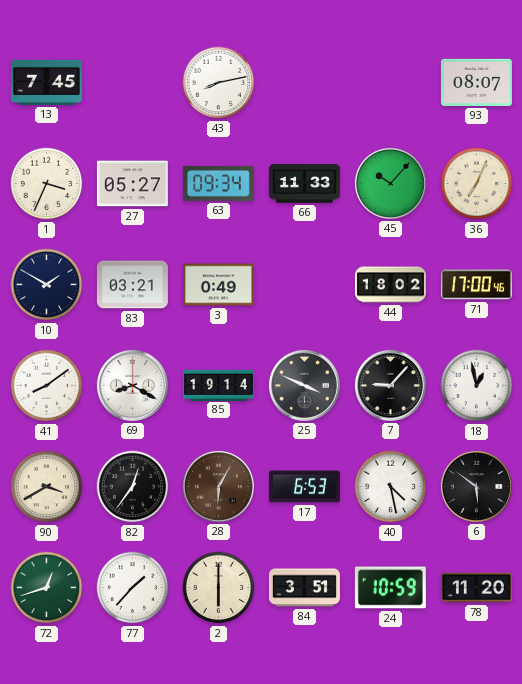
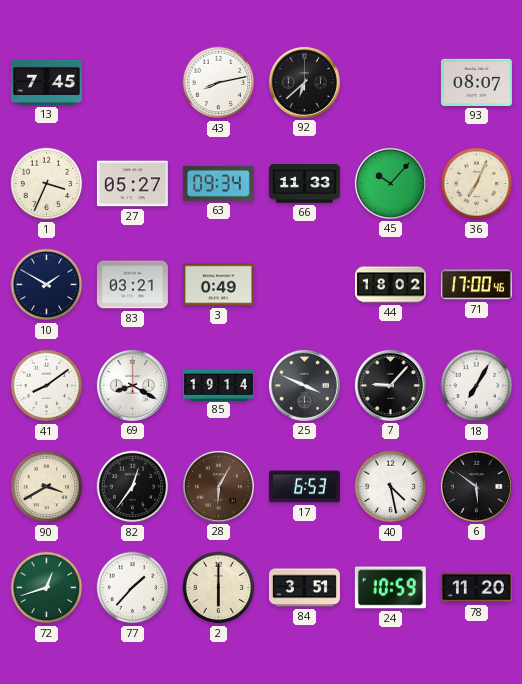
92: none -> 6:38 (304, 82)
18: 12:58 -> 7:05 (477, 386)
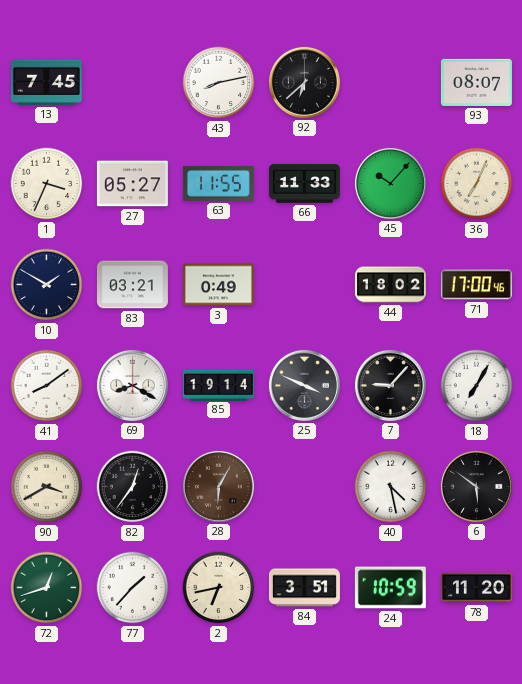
63: 09:34 -> 11:55 (218, 183)
17: 6:53 -> none (304, 487)
2: 6:00 -> 6:43 (219, 588)
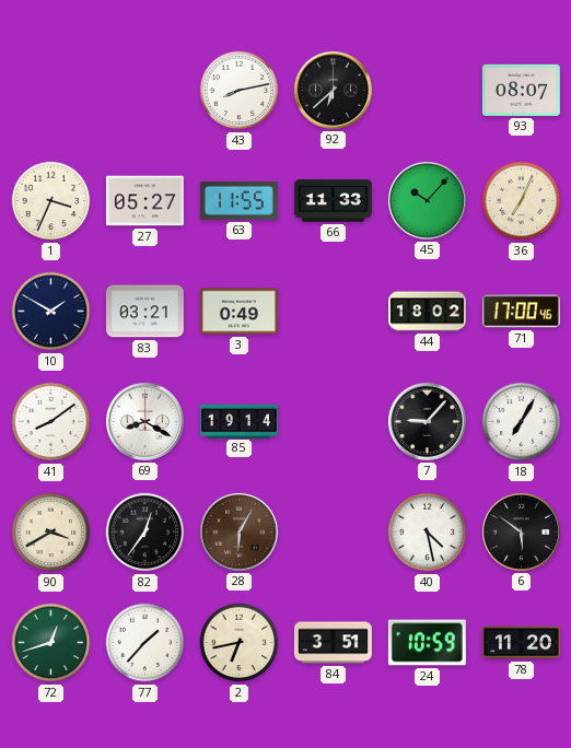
13: 7:45 -> none (46, 82)
25: 3:49 -> none (304, 385)
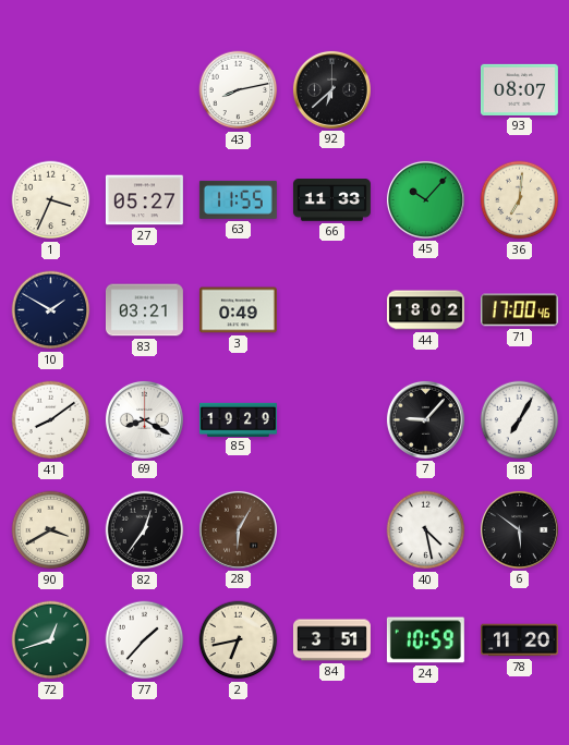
36: 7:04 -> 7:01 (520, 200)
85: 19:14 -> 19:29 (238, 419)
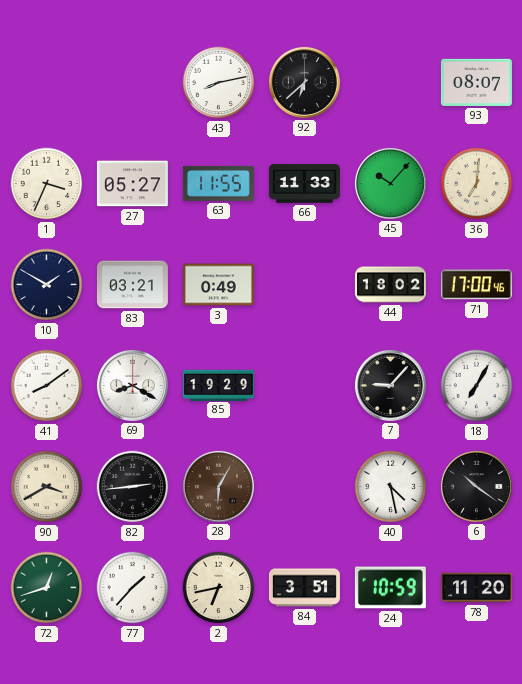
82: 12:36 -> 2:44 (133, 487)
6: 5:51 -> 10:21 (476, 486)
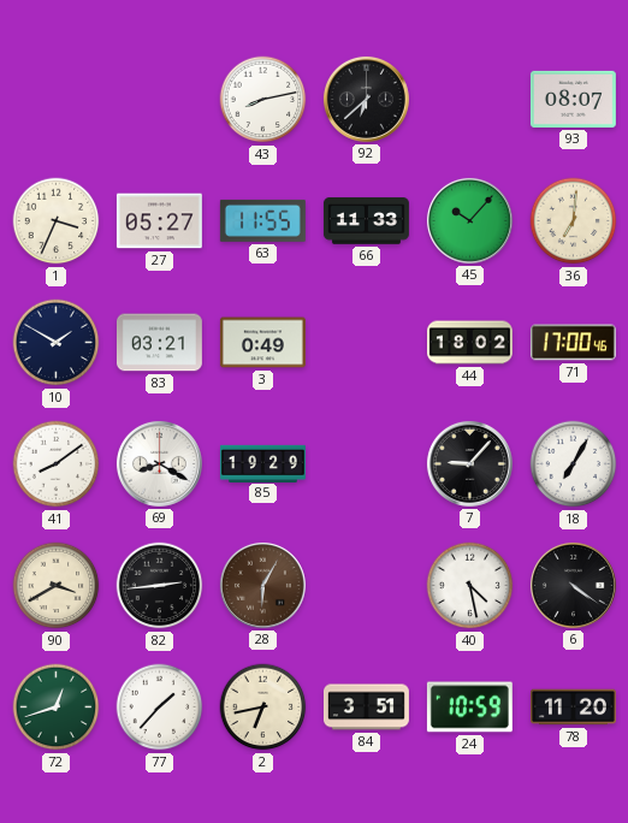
6: 10:21 -> 4:21 (573, 585)
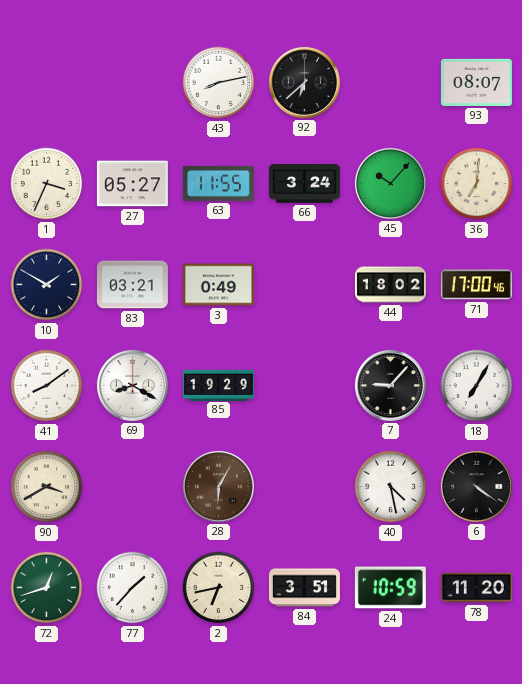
66: 11:33 -> 3:24 (304, 184)
82: 2:44 -> none (160, 586)
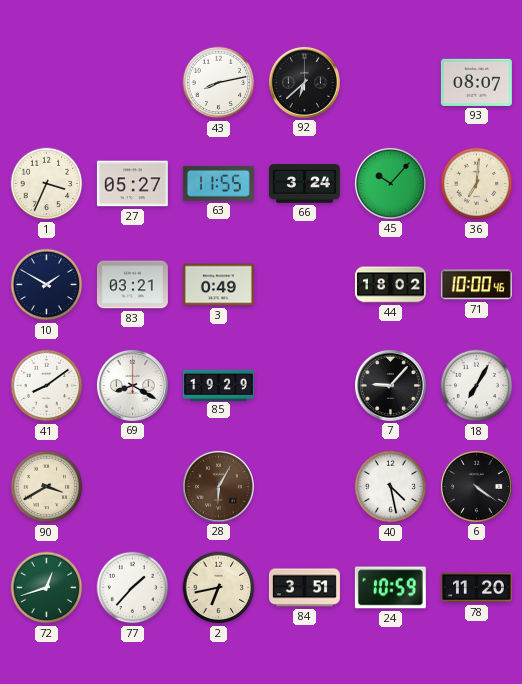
71: 17:00 -> 10:00 (476, 285)
